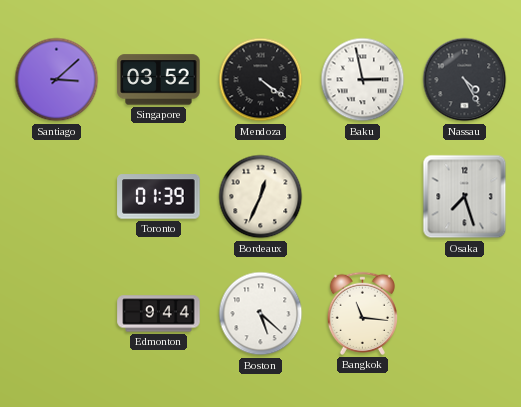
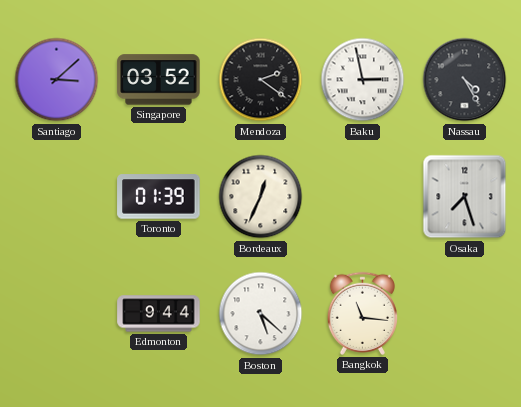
Mendoza: 4:21 -> 2:21 (261, 80)
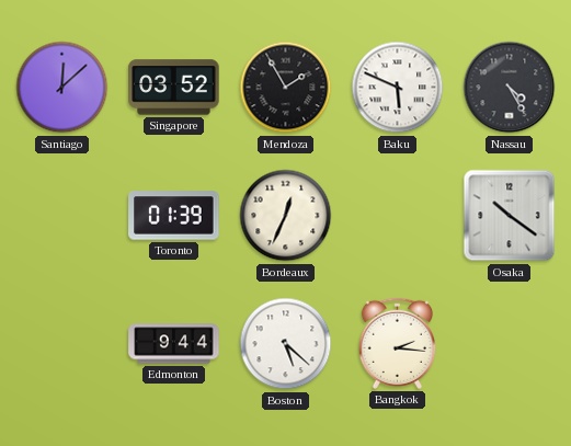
Santiago: 3:08 -> 12:08 (62, 88)
Mendoza: 2:21 -> 1:55 (286, 88)
Baku: 2:58 -> 5:49 (398, 88)
Osaka: 7:27 -> 10:21 (510, 216)
Bangkok: 11:16 -> 2:16 (397, 343)
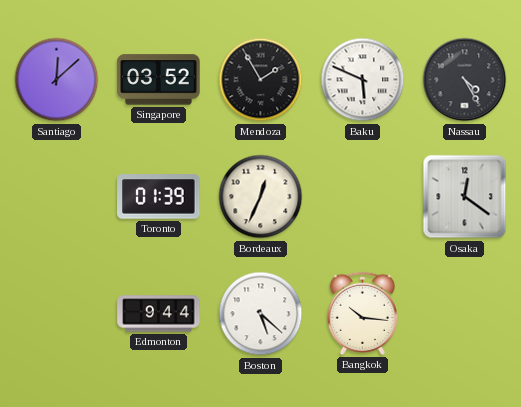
Osaka: 10:21 -> 12:21 (465, 197)
Bangkok: 2:16 -> 10:16 (362, 313)
